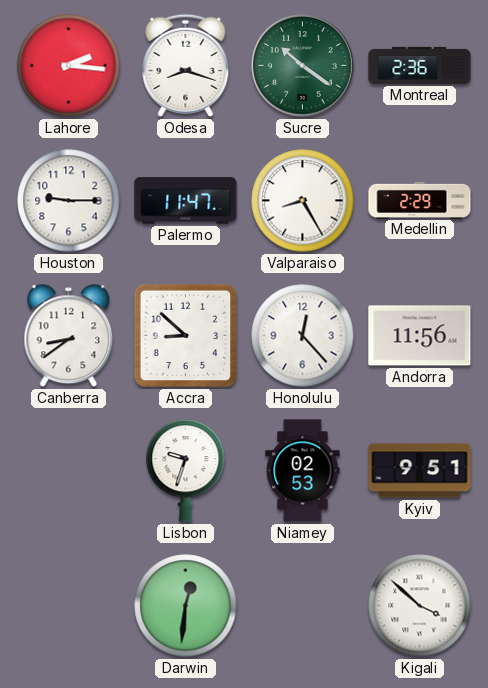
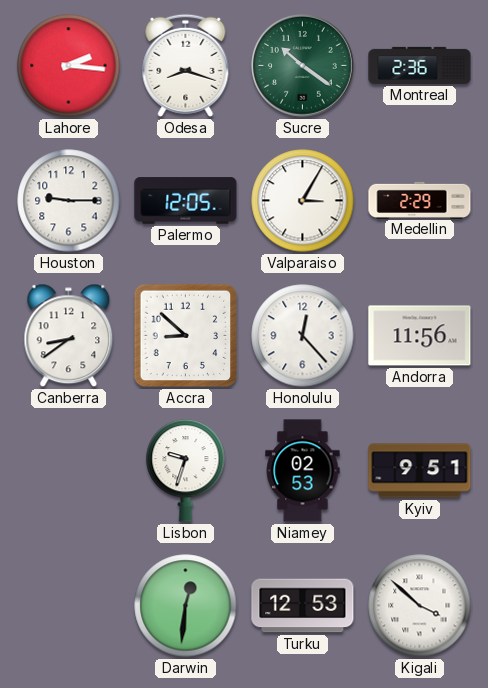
Palermo: 11:47 -> 12:05 (186, 201)
Valparaiso: 8:25 -> 3:05 (303, 201)
Turku: none -> 12:53 (303, 606)
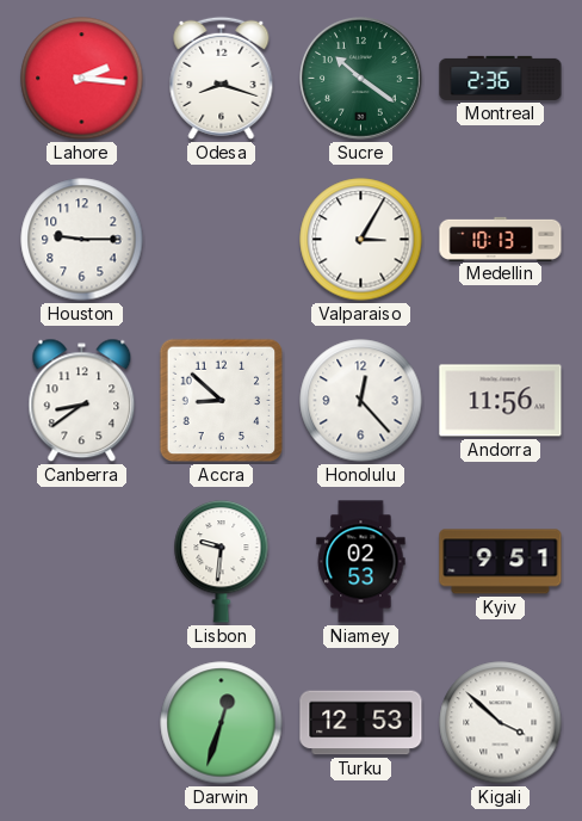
Palermo: 12:05 -> none (186, 201)
Medellin: 2:29 -> 10:13 (501, 239)
Lisbon: 9:33 -> 9:31 (222, 562)
Darwin: 12:31 -> 12:33 (222, 723)
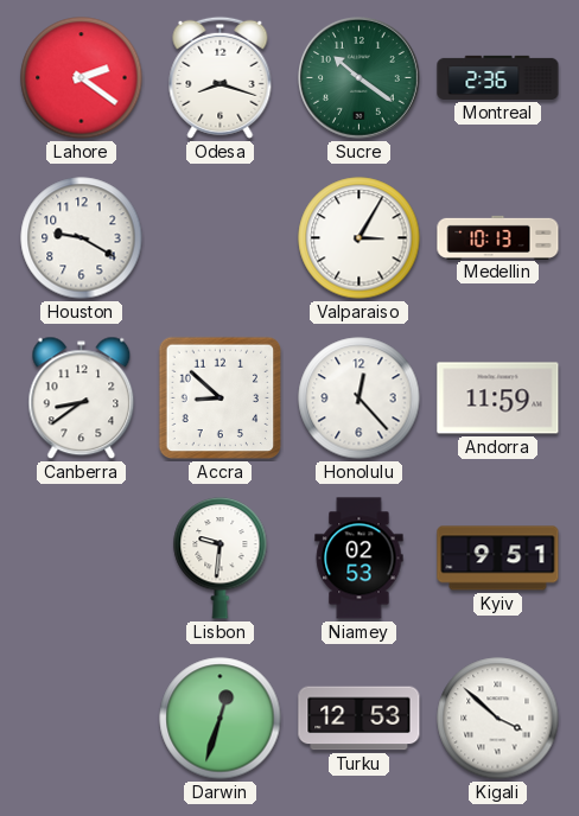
Lahore: 2:16 -> 2:21 (82, 78)
Houston: 9:15 -> 9:20 (82, 238)
Andorra: 11:56 -> 11:59 (498, 399)
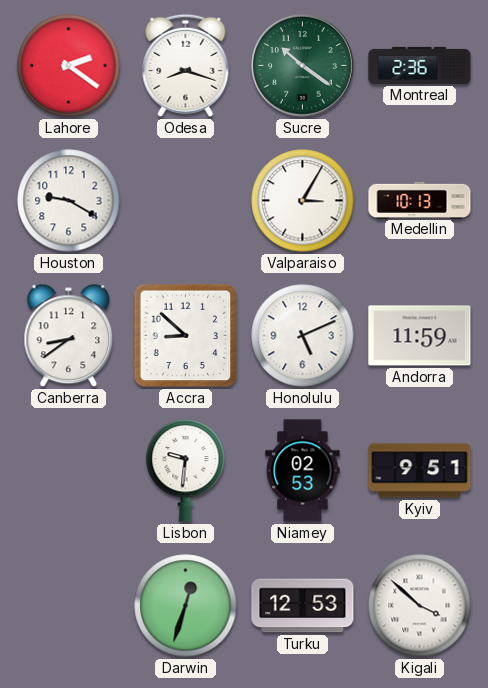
Honolulu: 12:23 -> 5:11 (303, 336)
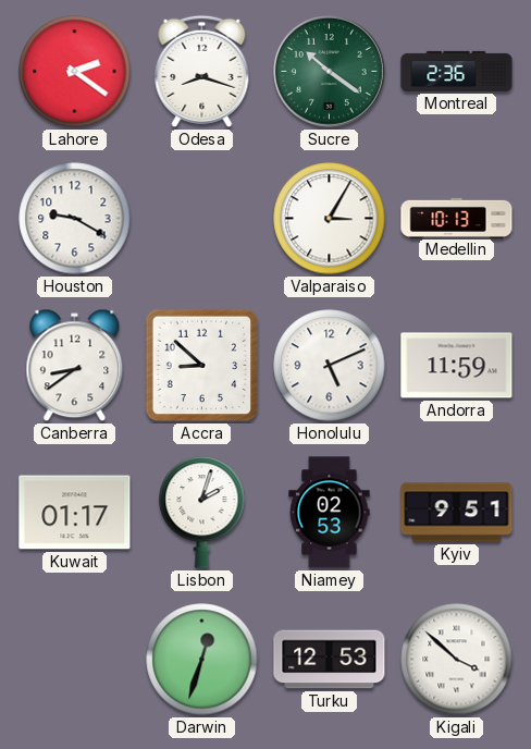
Kuwait: none -> 01:17 (75, 513)
Lisbon: 9:31 -> 2:03 (202, 513)
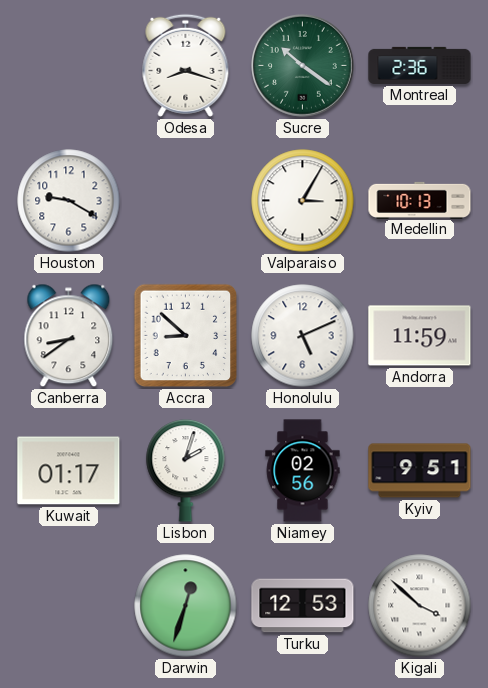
Lahore: 2:21 -> none (75, 72)
Niamey: 02:53 -> 02:56 (303, 471)
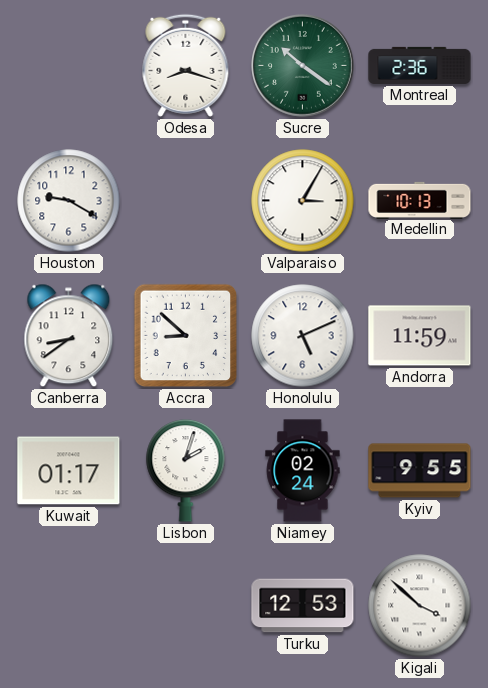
Niamey: 02:56 -> 02:24 (303, 471)
Kyiv: 9:51 -> 9:55 (420, 471)
Darwin: 12:33 -> none (186, 606)
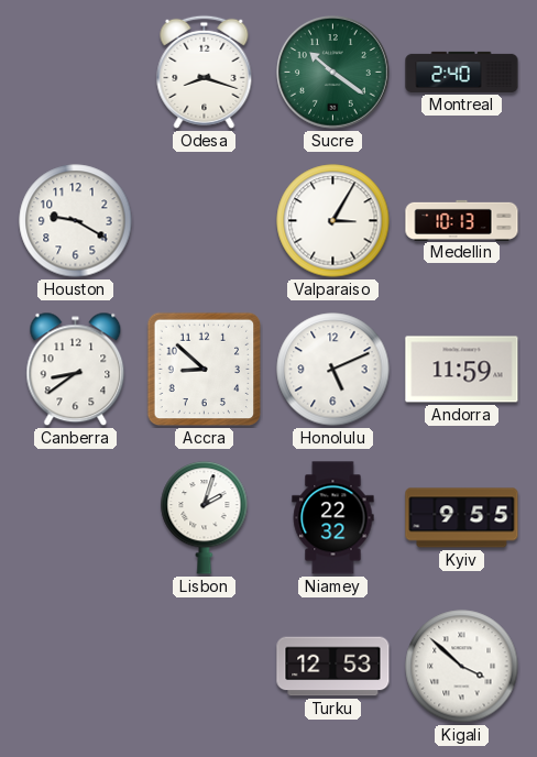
Montreal: 2:36 -> 2:40 (462, 72)
Kuwait: 01:17 -> none (69, 471)
Niamey: 02:24 -> 22:32 (333, 518)
